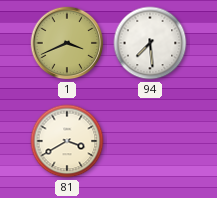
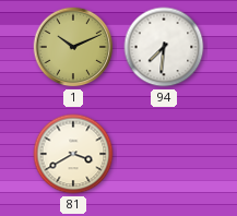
1: 3:41 -> 10:11 (73, 47)
94: 7:29 -> 7:31 (164, 47)
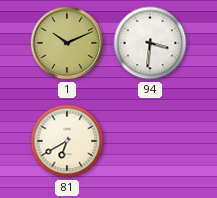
94: 7:31 -> 3:31 (150, 43)
81: 3:40 -> 6:40 (67, 141)
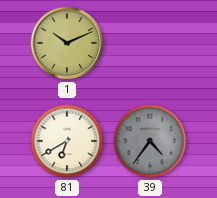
94: 3:31 -> none (150, 43)
39: none -> 4:36 (150, 141)
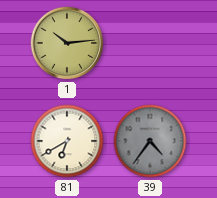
1: 10:11 -> 10:14 (67, 43)
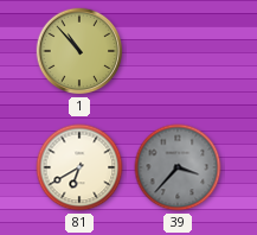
1: 10:14 -> 10:53 (79, 51)
39: 4:36 -> 3:37 (178, 167)
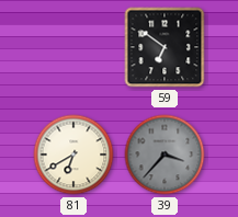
1: 10:53 -> none (79, 51)
59: none -> 6:51 (165, 47)
